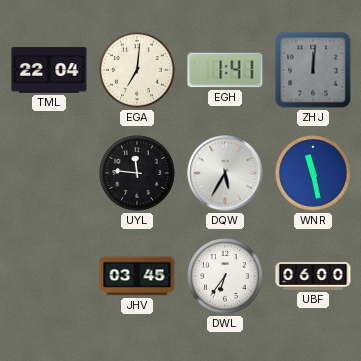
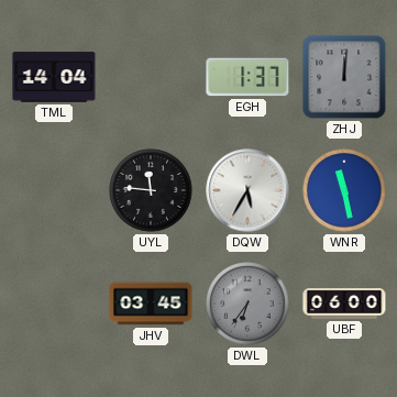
TML: 22:04 -> 14:04 (54, 77)
EGA: 7:01 -> none (137, 70)
EGH: 1:41 -> 1:37 (247, 77)
DWL dial: white -> grey (247, 304)
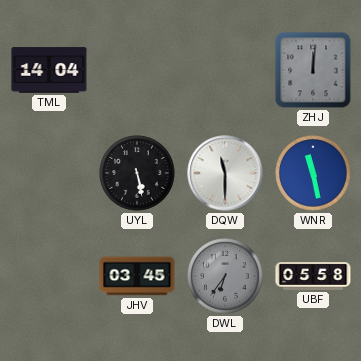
EGH: 1:37 -> none (247, 77)
UYL: 11:46 -> 5:28 (137, 173)
DQW: 5:35 -> 11:30 (225, 173)
UBF: 06:00 -> 05:58 (313, 277)
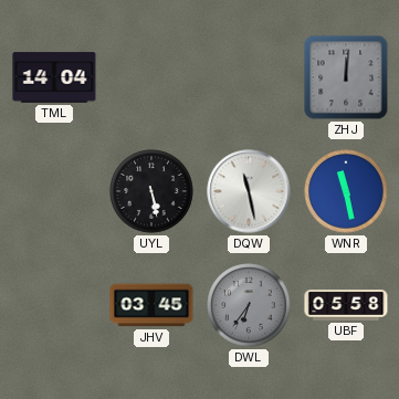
DQW: 11:30 -> 11:28 (249, 191)
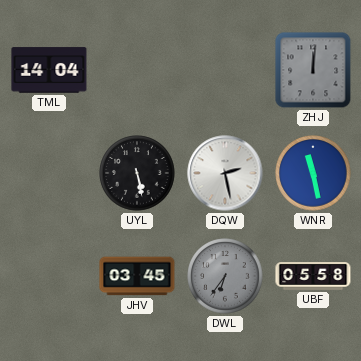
DQW: 11:28 -> 2:28 (225, 173)
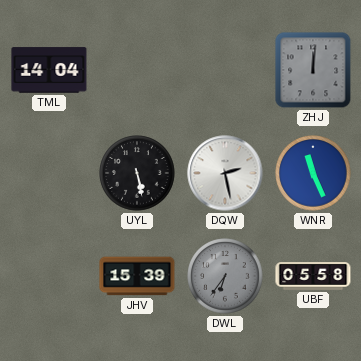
WNR: 11:28 -> 11:26 (313, 173)
JHV: 03:45 -> 15:39 (137, 276)
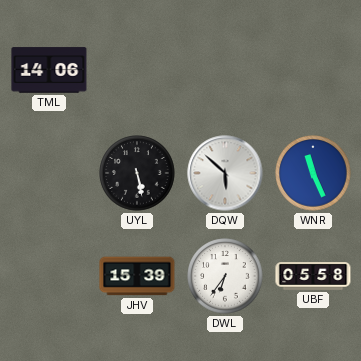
TML: 14:04 -> 14:06 (49, 70)
ZHJ: 12:01 -> none (313, 70)
DQW: 2:28 -> 5:52 (225, 173)
DWL dial: grey -> white (225, 276)
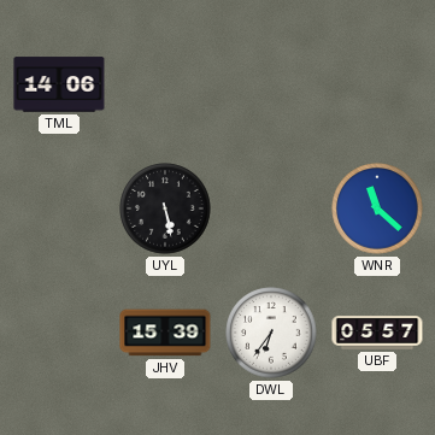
DQW: 5:52 -> none (225, 173)
WNR: 11:26 -> 11:22 (377, 208)
UBF: 05:58 -> 05:57 (377, 334)
